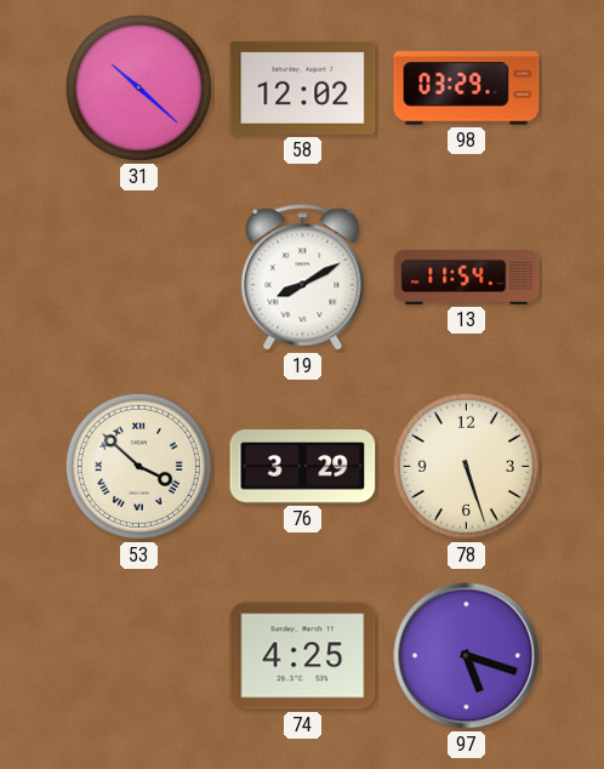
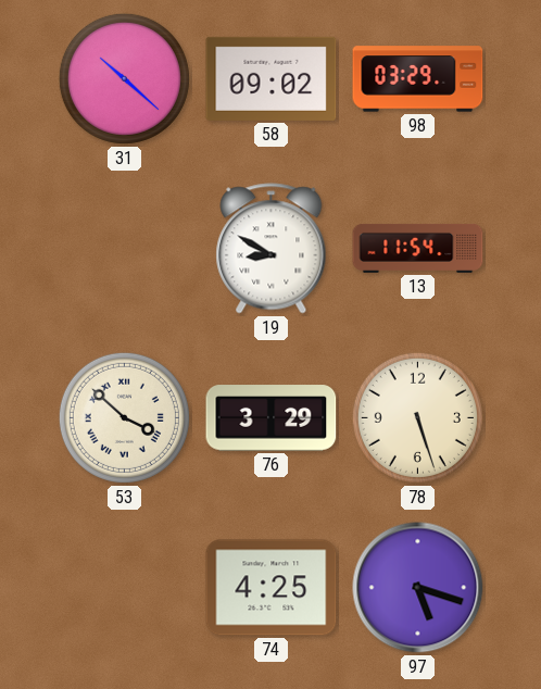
58: 12:02 -> 09:02 (272, 78)
19: 8:10 -> 8:50 (272, 249)
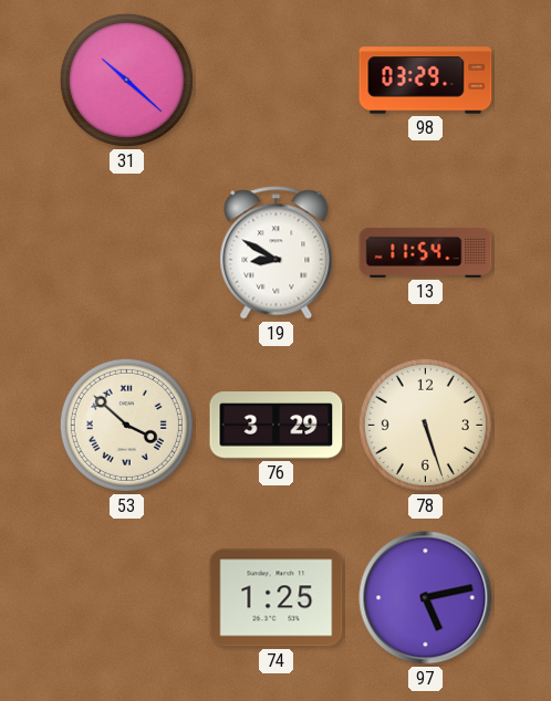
58: 09:02 -> none (272, 78)
74: 4:25 -> 1:25 (277, 598)
97: 5:18 -> 5:13 (426, 598)
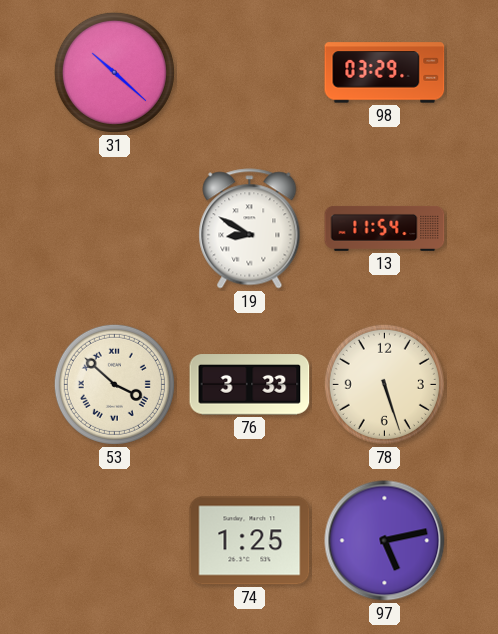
76: 3:29 -> 3:33 (250, 385)
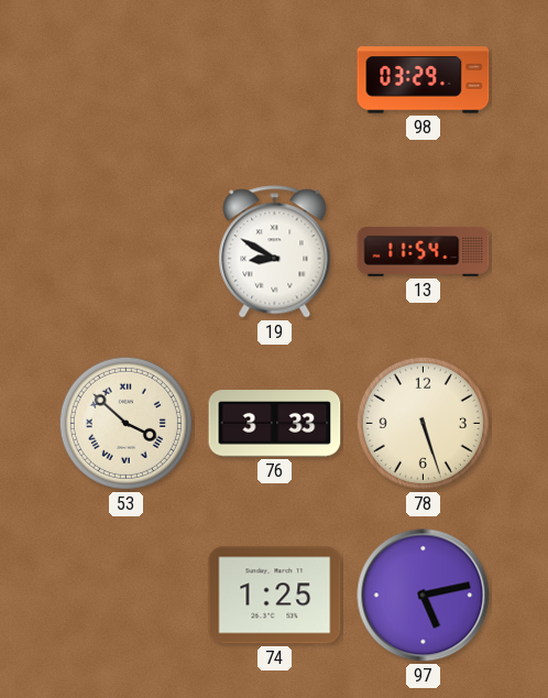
31: 10:22 -> none (114, 72)
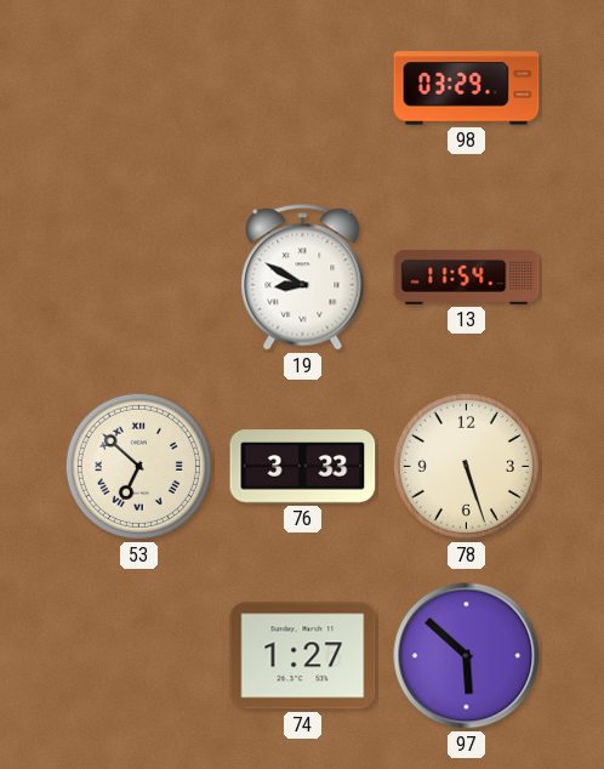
53: 3:52 -> 6:52 (138, 466)
74: 1:25 -> 1:27 (303, 656)
97: 5:13 -> 5:52 (467, 656)
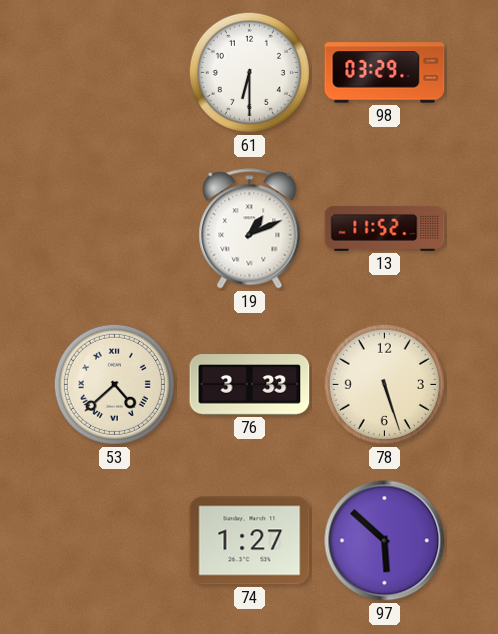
61: none -> 6:30 (249, 72)
19: 8:50 -> 1:11 (250, 229)
13: 11:54 -> 11:52 (385, 228)
53: 6:52 -> 4:38 (114, 384)
